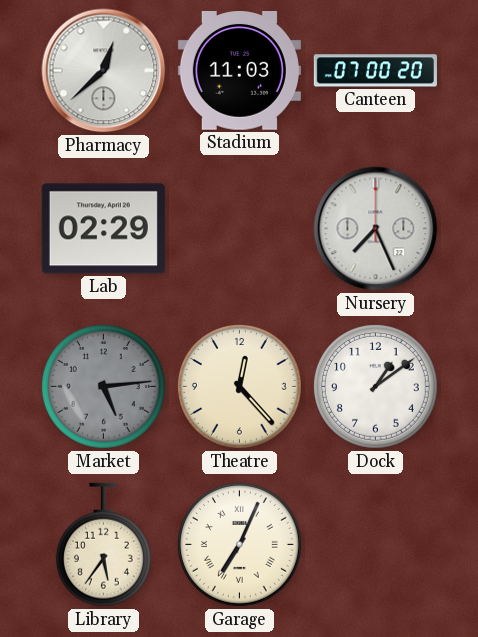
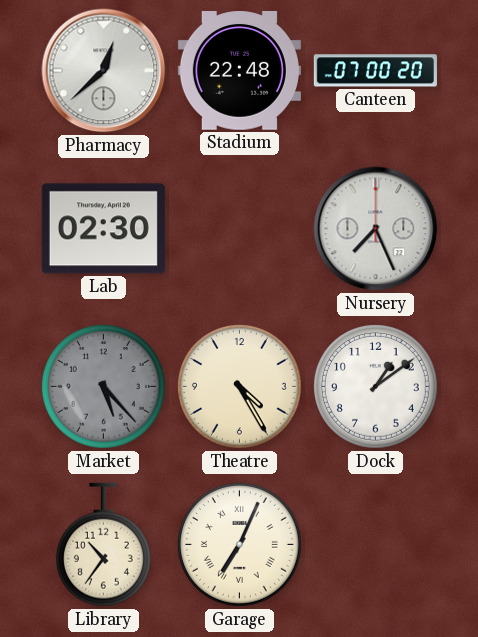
Stadium: 11:03 -> 22:48 (239, 71)
Lab: 02:29 -> 02:30 (103, 229)
Market: 5:14 -> 5:23 (103, 386)
Theatre: 12:23 -> 4:25 (239, 386)
Library: 5:36 -> 10:36 (103, 545)
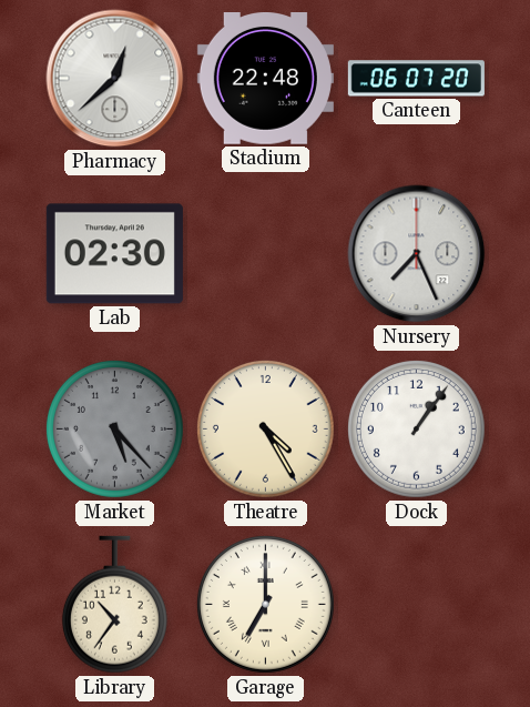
Canteen: 07:00 -> 06:07 (416, 79)
Dock: 1:09 -> 1:06 (416, 428)
Garage: 7:04 -> 7:00 (265, 604)
